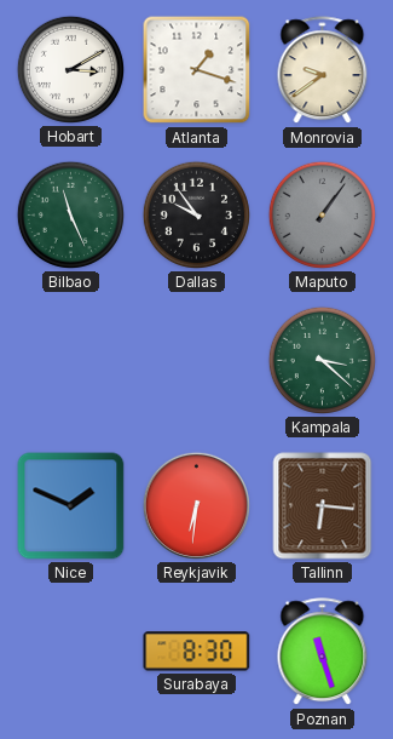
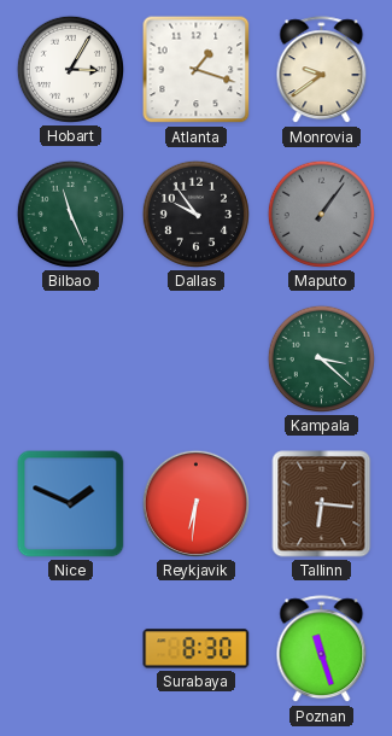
Hobart: 3:10 -> 3:05 (70, 69)
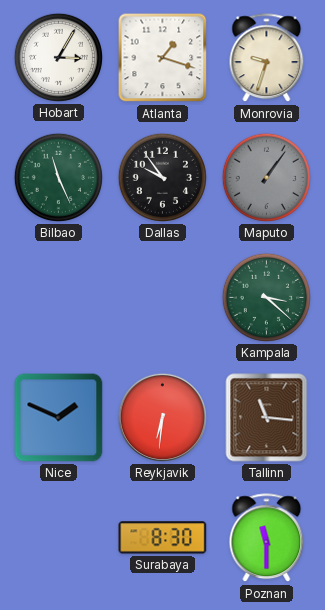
Monrovia: 9:39 -> 9:33 (267, 58)
Tallinn: 6:16 -> 11:16 (267, 418)
Poznan: 11:27 -> 11:30 (267, 538)
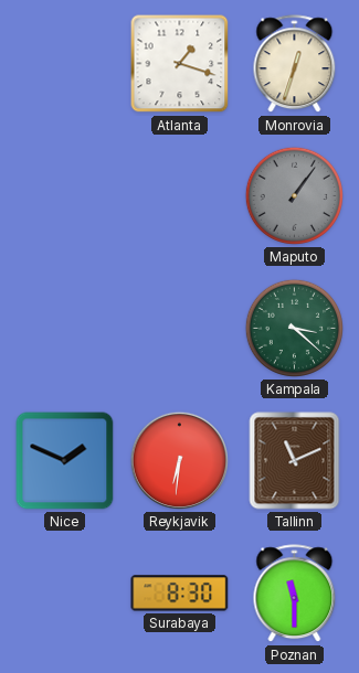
Hobart: 3:05 -> none (58, 57)
Monrovia: 9:33 -> 12:33 (295, 64)
Bilbao: 11:26 -> none (58, 177)
Dallas: 9:54 -> none (162, 177)
Tallinn: 11:16 -> 11:11 (295, 461)
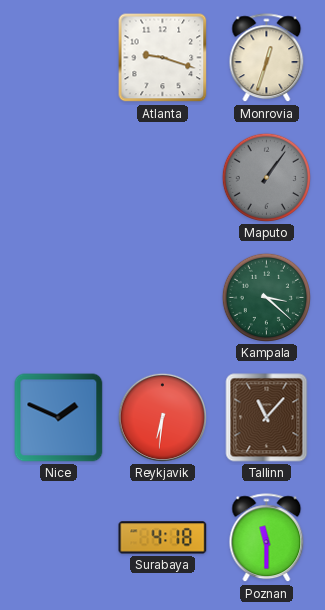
Atlanta: 1:18 -> 9:18 (163, 58)
Tallinn: 11:11 -> 11:07 (267, 418)
Surabaya: 8:30 -> 4:18 (163, 538)
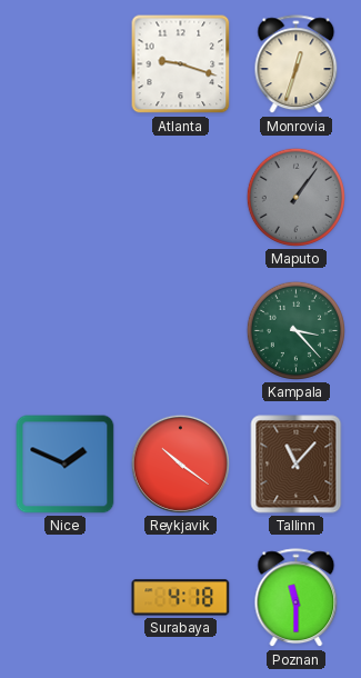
Kampala: 3:22 -> 3:23 (295, 330)
Reykjavik: 6:31 -> 10:21 (180, 463)
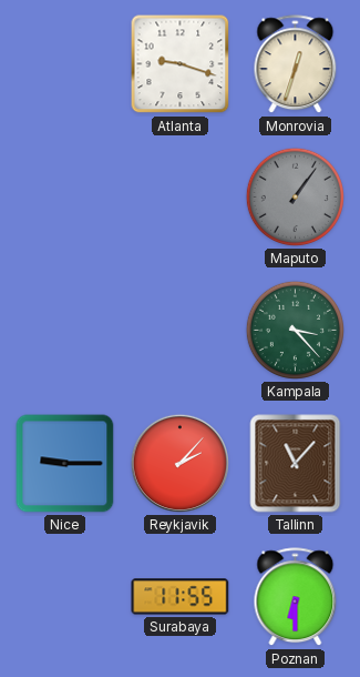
Nice: 1:49 -> 9:15 (65, 464)
Reykjavik: 10:21 -> 2:07 (179, 463)
Surabaya: 4:18 -> 11:55 (181, 597)
Poznan: 11:30 -> 6:30 (296, 597)
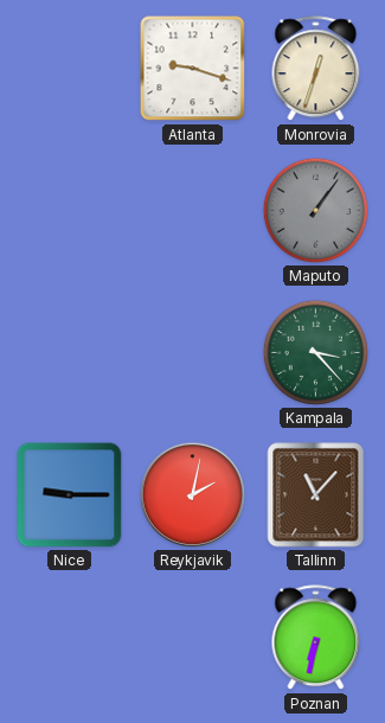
Reykjavik: 2:07 -> 2:02 (192, 494)
Surabaya: 11:55 -> none (181, 597)
Poznan: 6:30 -> 6:32 (316, 638)
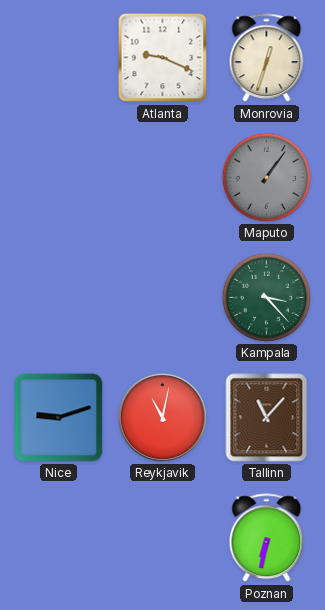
Atlanta: 9:18 -> 9:19 (163, 58)
Nice: 9:15 -> 9:12 (59, 418)
Reykjavik: 2:02 -> 11:02 (162, 417)
